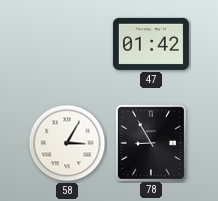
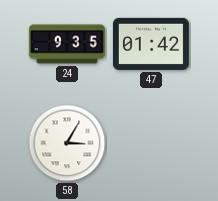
24: none -> 9:35 (67, 44)
78: 8:55 -> none (150, 142)
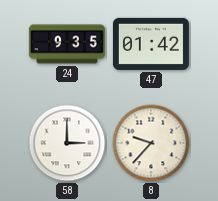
58: 3:05 -> 3:00 (67, 143)
8: none -> 9:37 (151, 143)
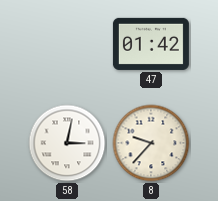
24: 9:35 -> none (67, 44)
58: 3:00 -> 3:02 (67, 143)
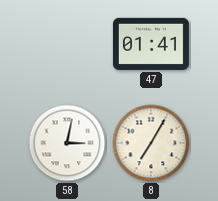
47: 01:42 -> 01:41 (151, 44)
8: 9:37 -> 7:05 (151, 143)
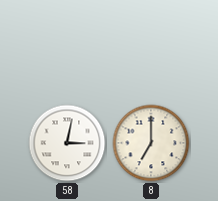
47: 01:41 -> none (151, 44)
8: 7:05 -> 7:00 (151, 143)
